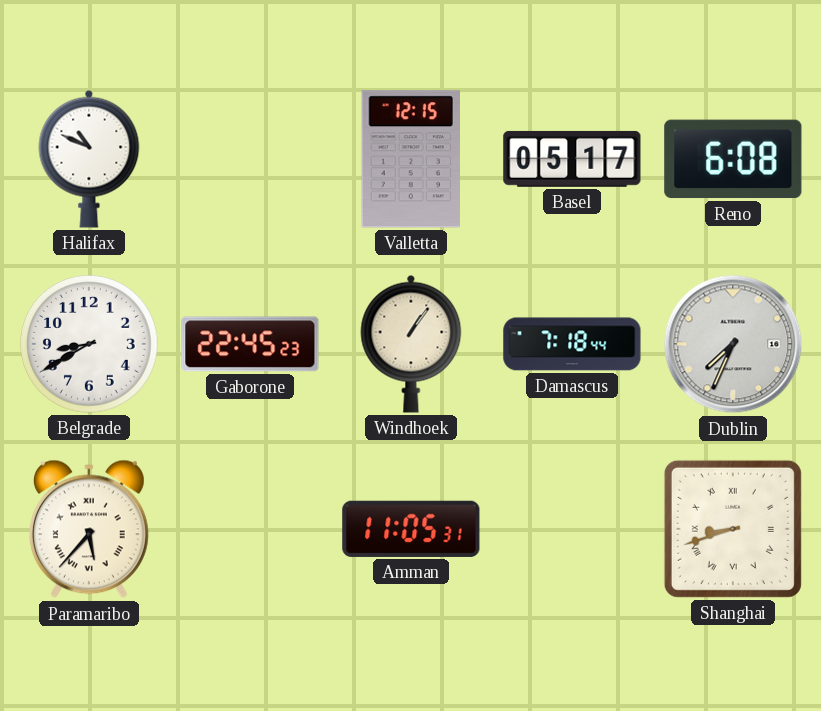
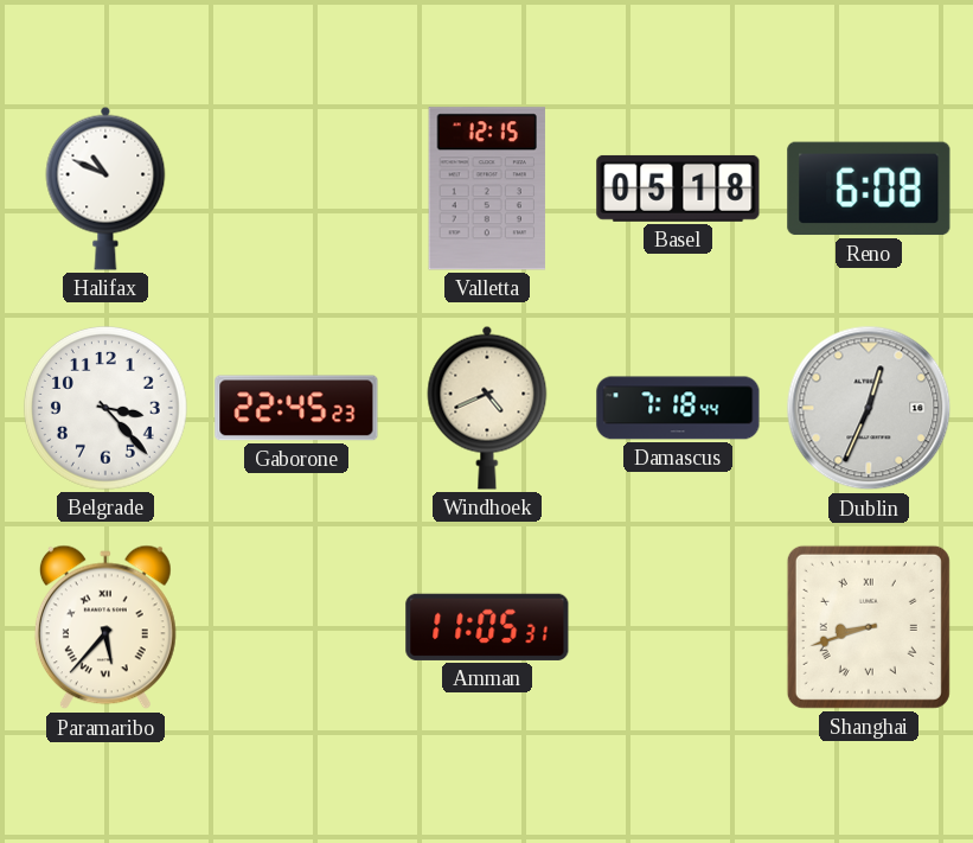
Basel: 05:17 -> 05:18 (678, 189)
Belgrade: 8:40 -> 3:23 (105, 408)
Windhoek: 1:06 -> 4:41 (487, 408)
Dublin: 7:34 -> 12:34 (869, 408)
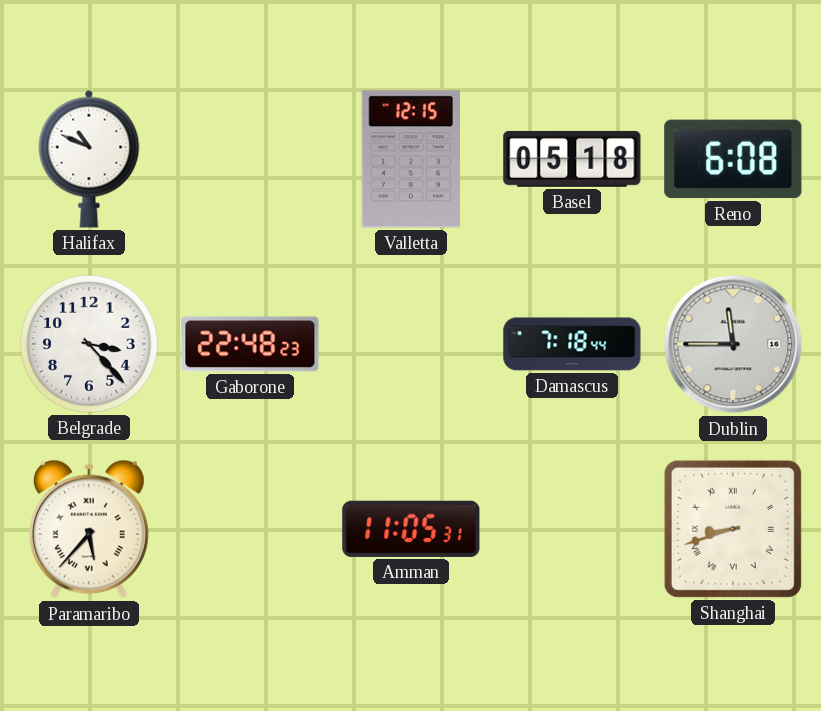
Gaborone: 22:45 -> 22:48 (250, 344)
Windhoek: 4:41 -> none (487, 408)
Dublin: 12:34 -> 11:45 (733, 344)
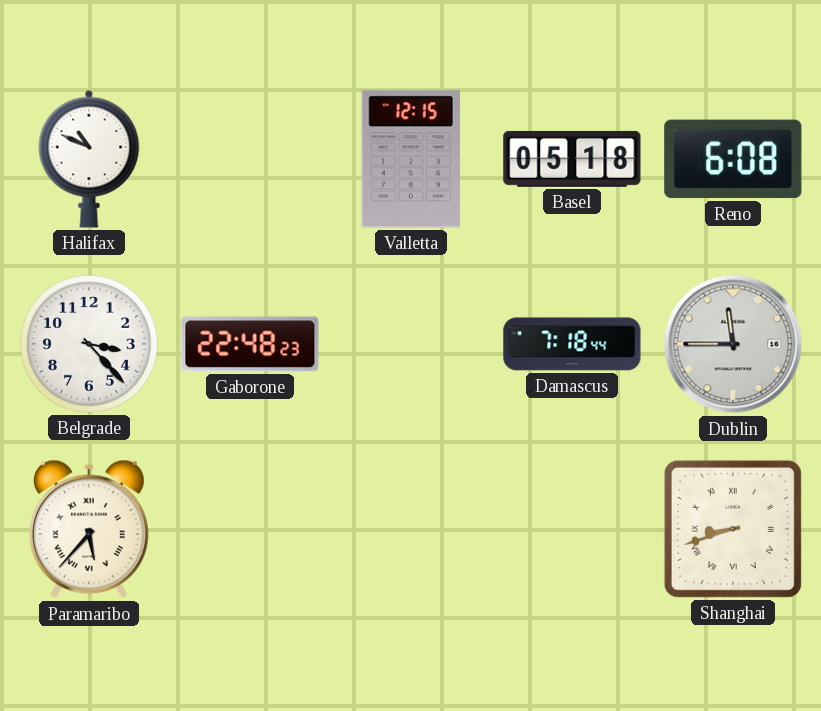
Amman: 11:05 -> none (411, 529)
